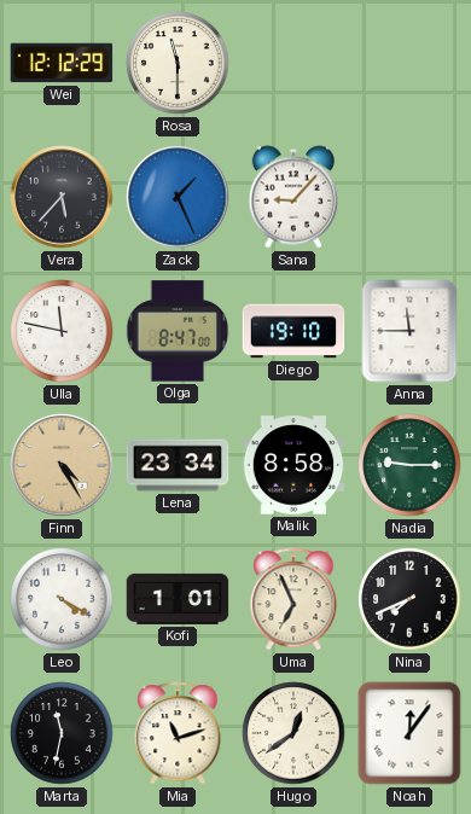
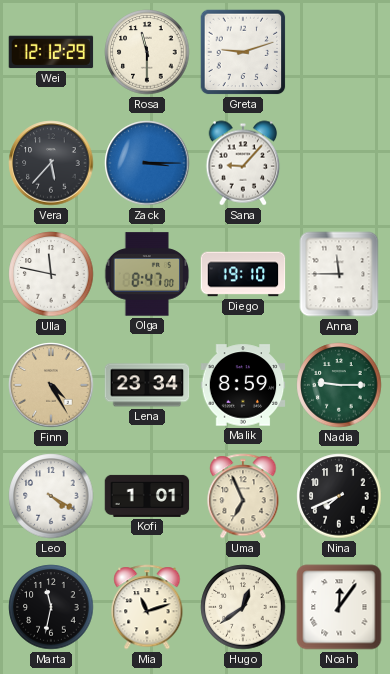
Greta: none -> 9:12 (243, 52)
Zack: 1:26 -> 3:15 (147, 163)
Malik: 8:58 -> 8:59 (243, 385)
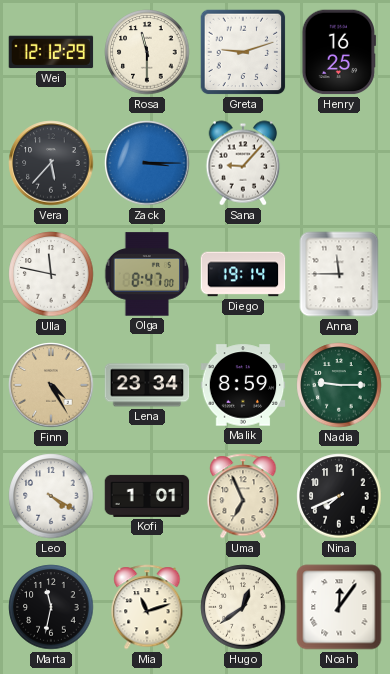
Henry: none -> 16:25 (339, 52)
Diego: 19:10 -> 19:14 (243, 274)
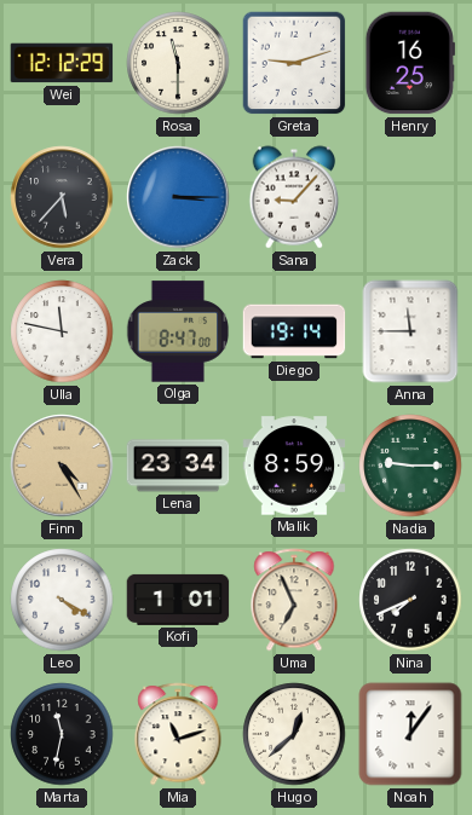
Hugo: 12:39 -> 12:38 (294, 734)
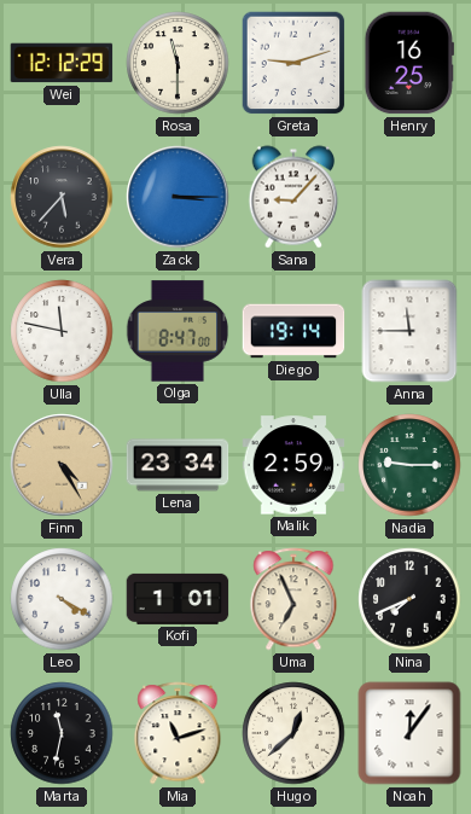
Malik: 8:59 -> 2:59 (293, 465)
